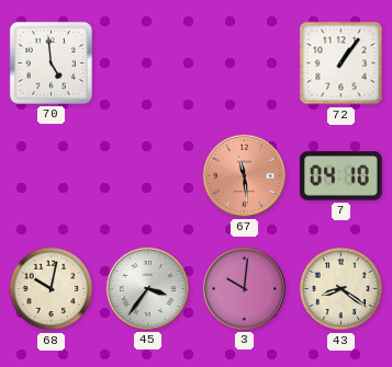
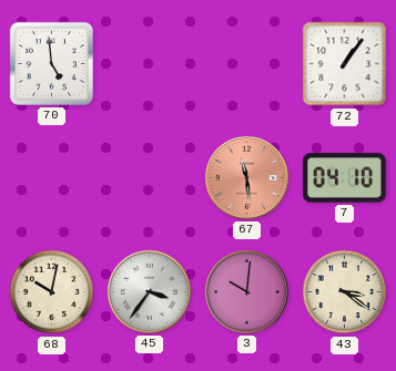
43: 8:21 -> 3:21 (345, 292)
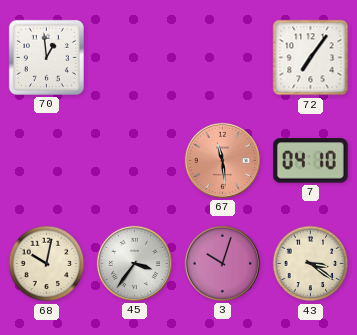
70: 4:59 -> 12:59 (46, 57)
72: 1:06 -> 7:06 (311, 58)
3: 10:01 -> 10:03 (222, 263)
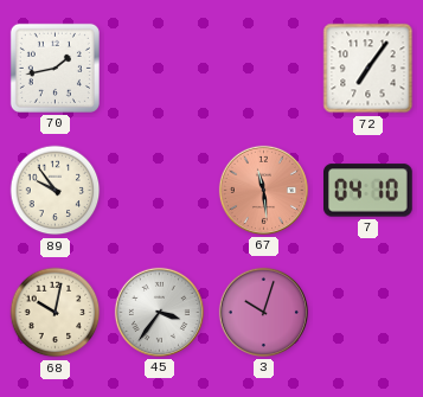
70: 12:59 -> 1:43 (55, 68)
89: none -> 9:54 (56, 191)
43: 3:21 -> none (311, 264)
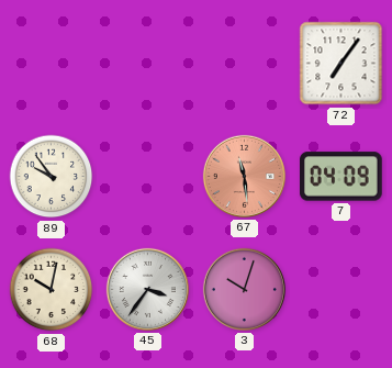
70: 1:43 -> none (55, 68)
7: 04:10 -> 04:09 (341, 177)
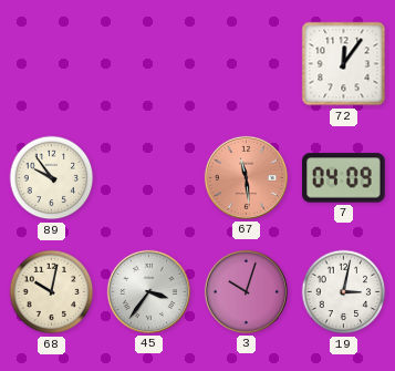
72: 7:06 -> 12:06 (344, 64)
19: none -> 3:02 (344, 292)
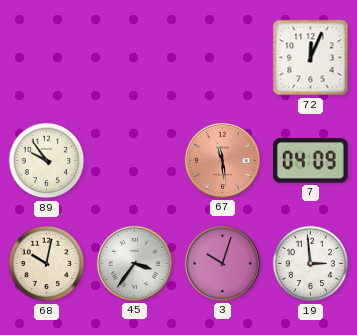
72: 12:06 -> 12:04 (311, 58)
19: 3:02 -> 2:59 (311, 264)
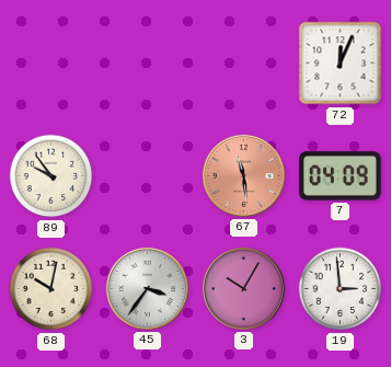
3: 10:03 -> 10:05 (243, 288)
